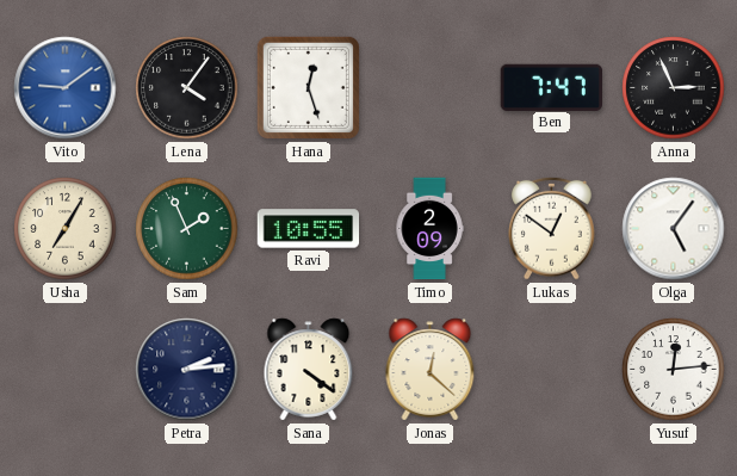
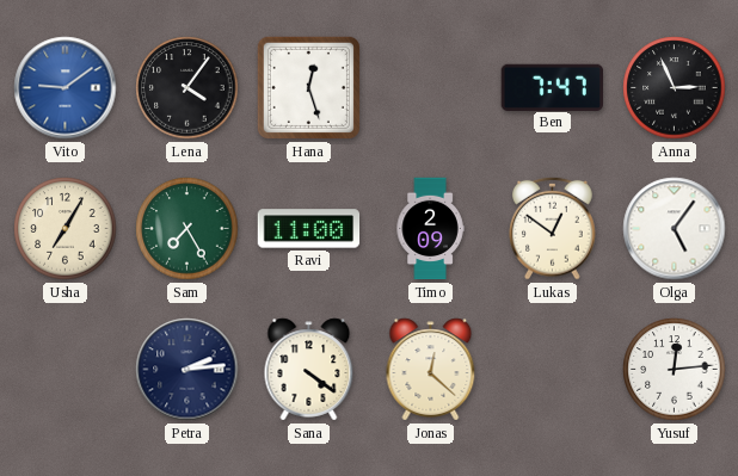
Sam: 1:56 -> 7:25 (187, 229)
Ravi: 10:55 -> 11:00 (309, 229)
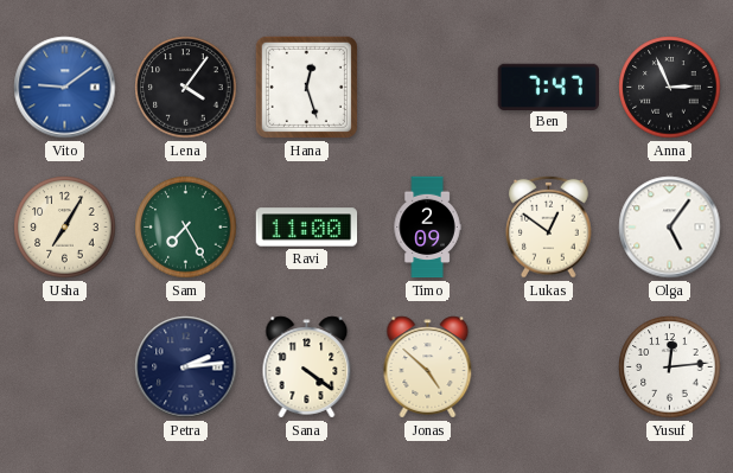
Jonas: 12:22 -> 4:52 (428, 367)
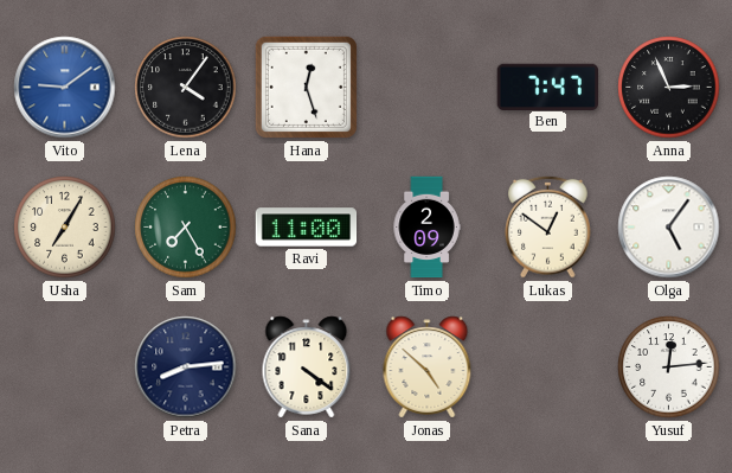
Petra: 2:14 -> 8:14 (186, 367)
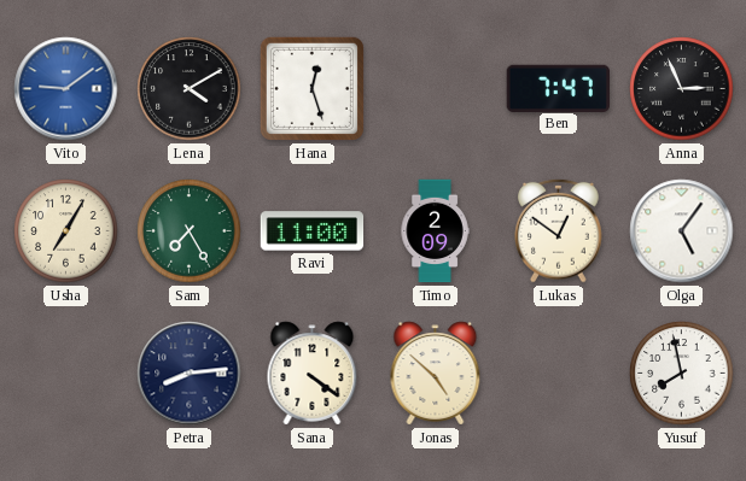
Lena: 4:06 -> 4:10 (190, 89)
Yusuf: 12:14 -> 7:58 (682, 374)
